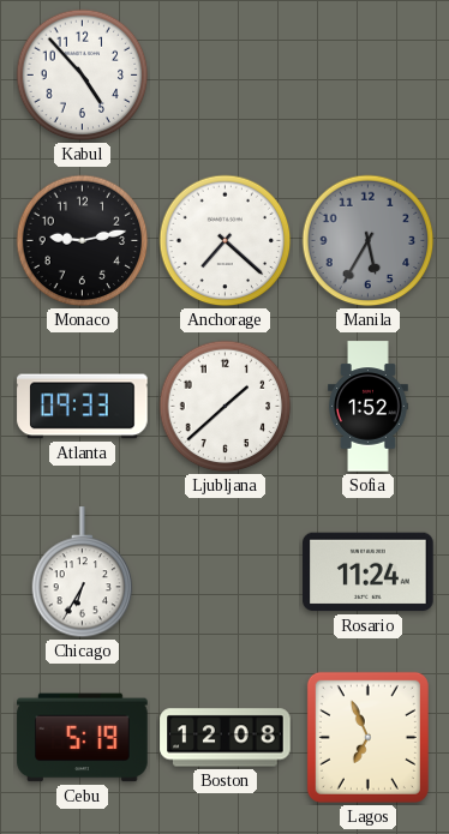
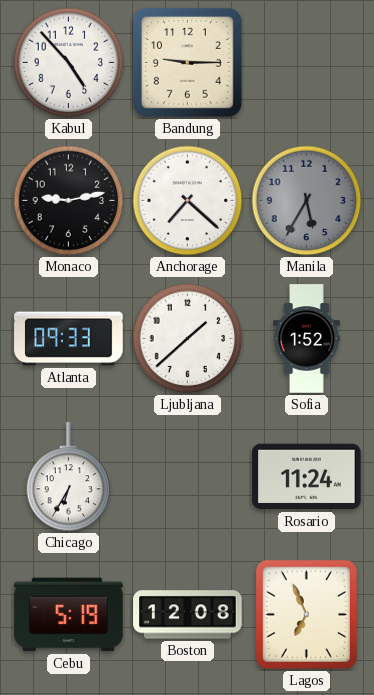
Bandung: none -> 9:15 (188, 63)
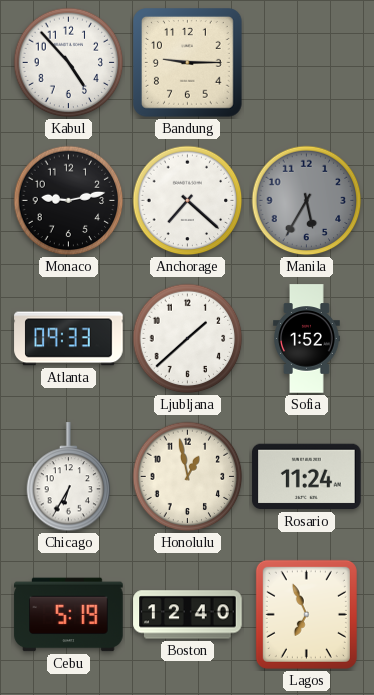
Honolulu: none -> 12:58 (188, 477)
Boston: 12:08 -> 12:40 (188, 615)
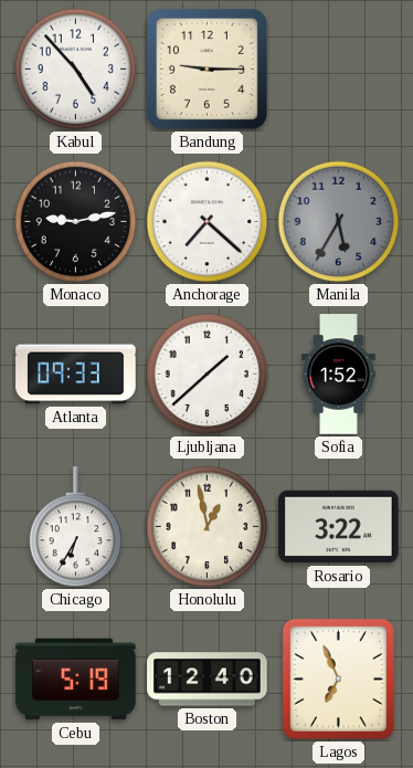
Rosario: 11:24 -> 3:22 (339, 527)
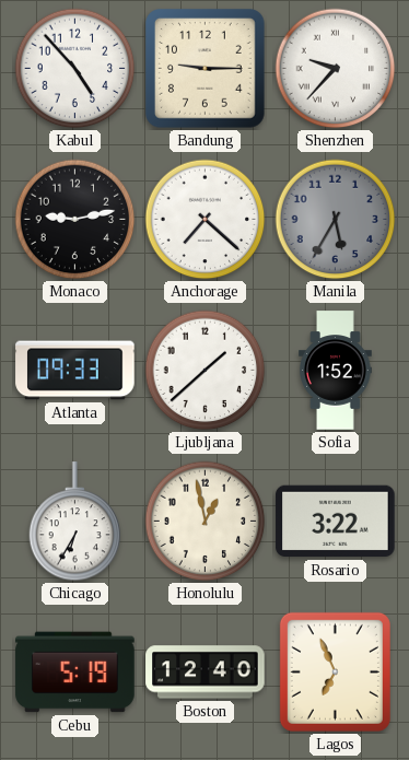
Shenzhen: none -> 9:37 (336, 69)
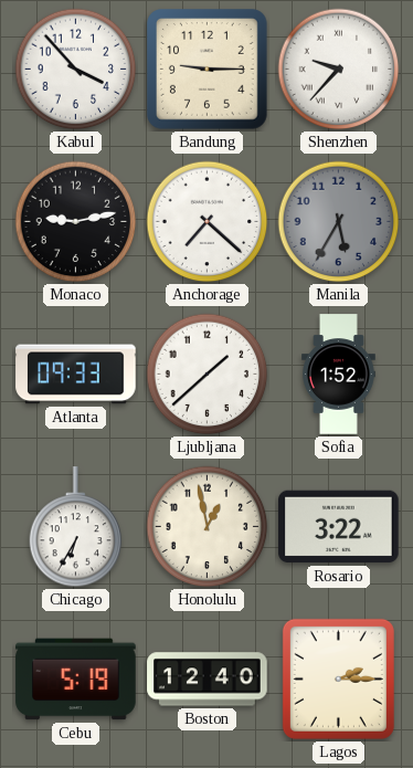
Kabul: 4:53 -> 3:53 (76, 70)
Lagos: 6:56 -> 2:15 (338, 678)
